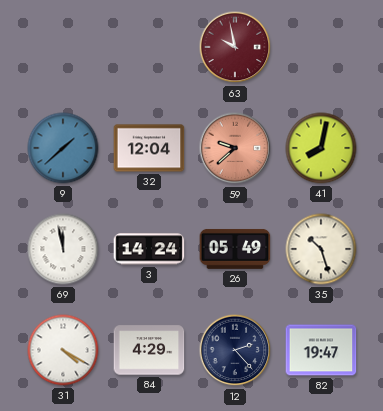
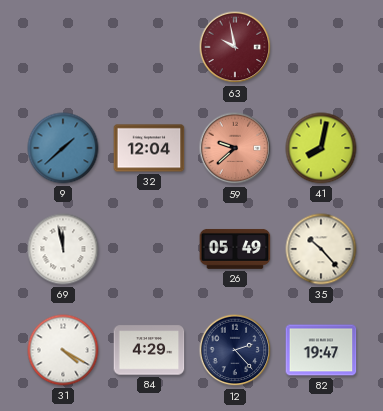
3: 14:24 -> none (149, 249)
35: 10:27 -> 10:23 (321, 249)
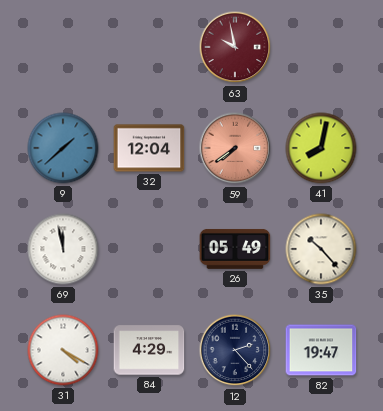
59: 9:38 -> 7:39 (235, 148)
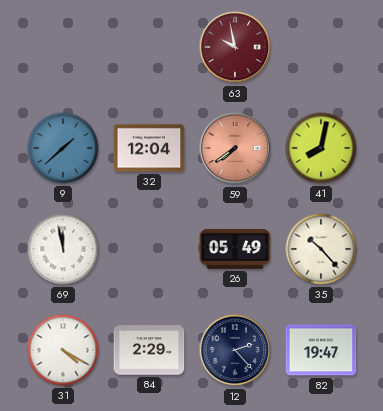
84: 4:29 -> 2:29 (149, 350)
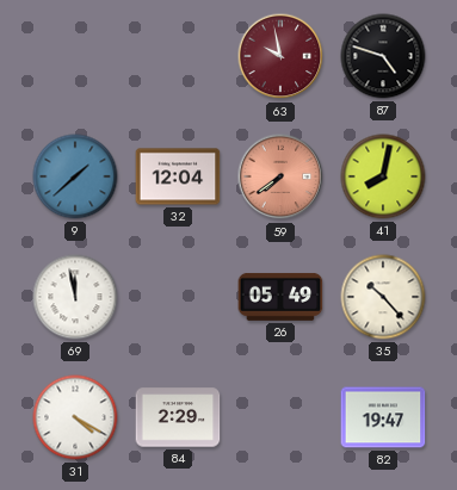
87: none -> 4:48 (383, 56)
12: 2:23 -> none (235, 350)
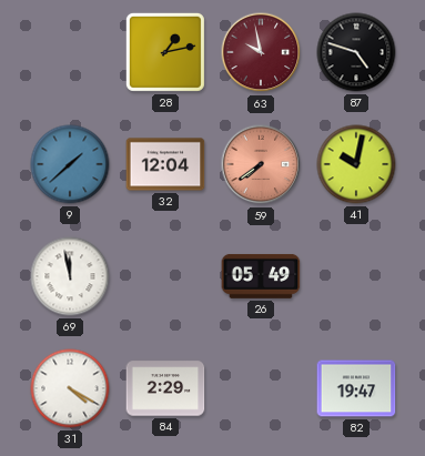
28: none -> 1:13 (165, 52)
41: 8:02 -> 10:02 (356, 164)
35: 10:23 -> none (383, 297)
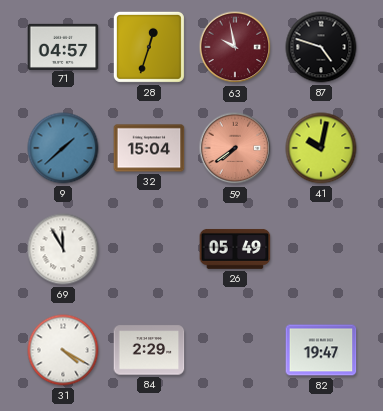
71: none -> 04:57 (63, 46)
28: 1:13 -> 12:33 (149, 47)
32: 12:04 -> 15:04 (149, 148)
69: 11:58 -> 11:55 (63, 249)
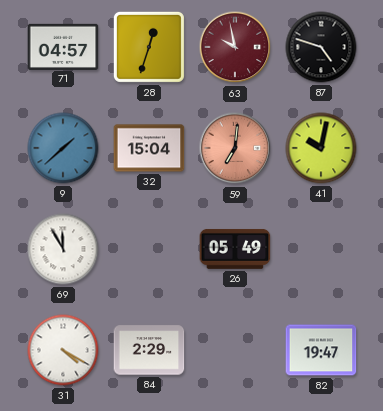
59: 7:39 -> 7:01 (235, 148)
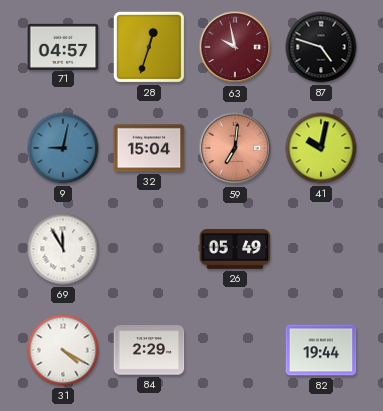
9: 1:38 -> 9:02 (63, 148)
82: 19:47 -> 19:44 (321, 350)
